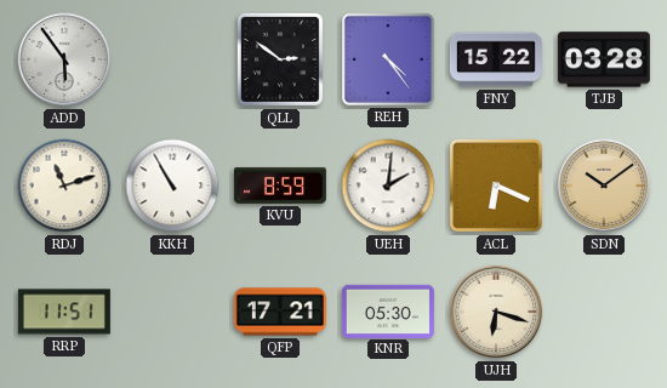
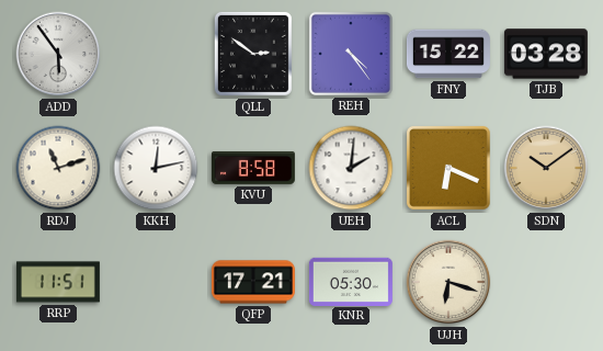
KKH: 10:55 -> 12:13 (156, 168)
KVU: 8:59 -> 8:58 (253, 168)
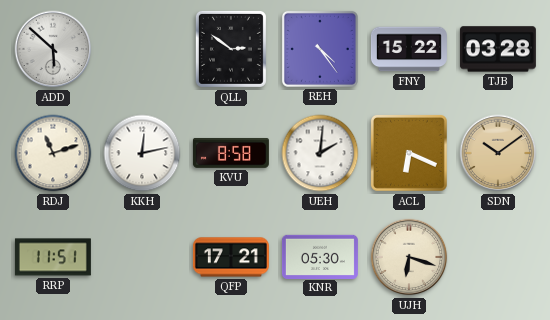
ADD: 5:54 -> 5:52 (53, 49)
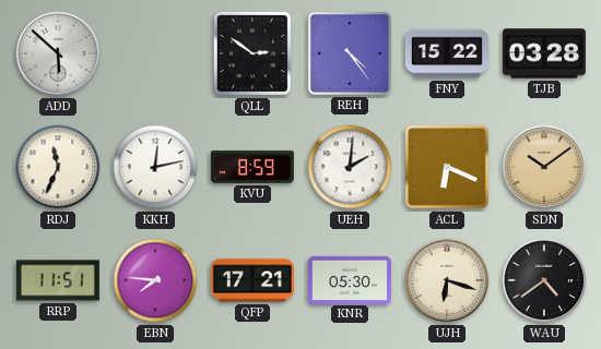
RDJ: 11:12 -> 11:34 (58, 167)
KVU: 8:58 -> 8:59 (252, 167)
EBN: none -> 7:46 (155, 280)
WAU: none -> 4:39 (544, 280)
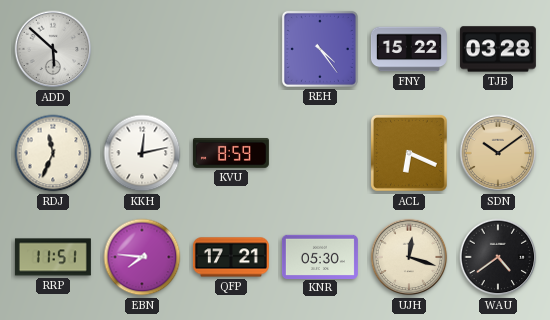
QLL: 2:51 -> none (252, 53)
UEH: 2:01 -> none (350, 167)
UJH: 6:18 -> 12:18 (409, 257)
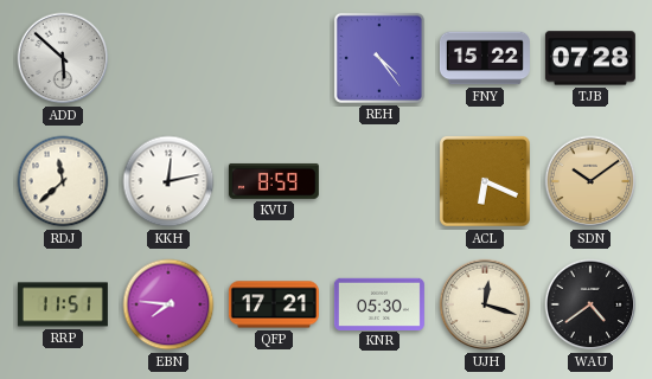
TJB: 03:28 -> 07:28 (590, 58)
RDJ: 11:34 -> 11:38 (63, 181)
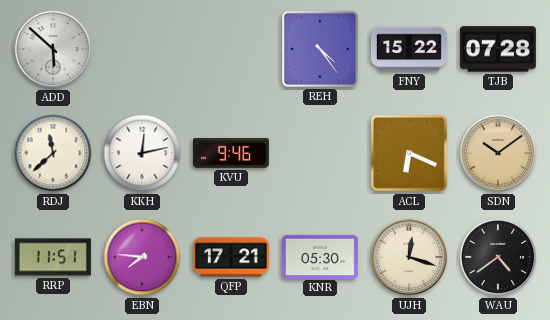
KVU: 8:59 -> 9:46 (231, 153)
